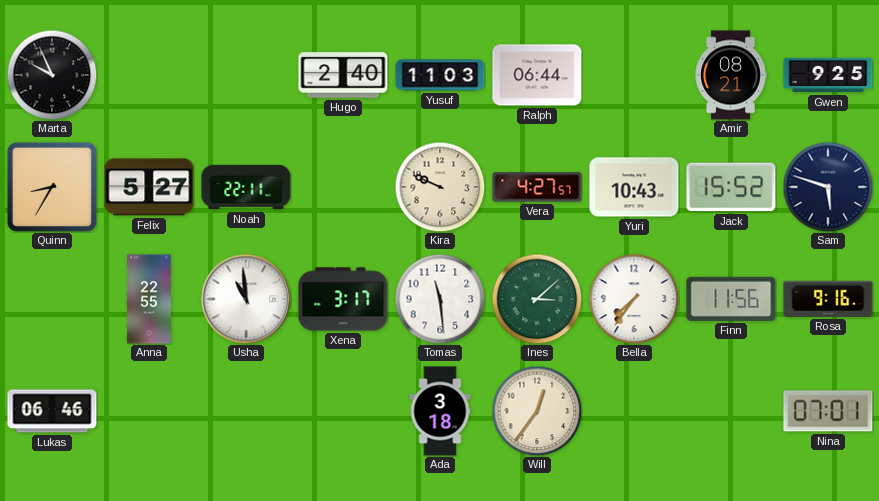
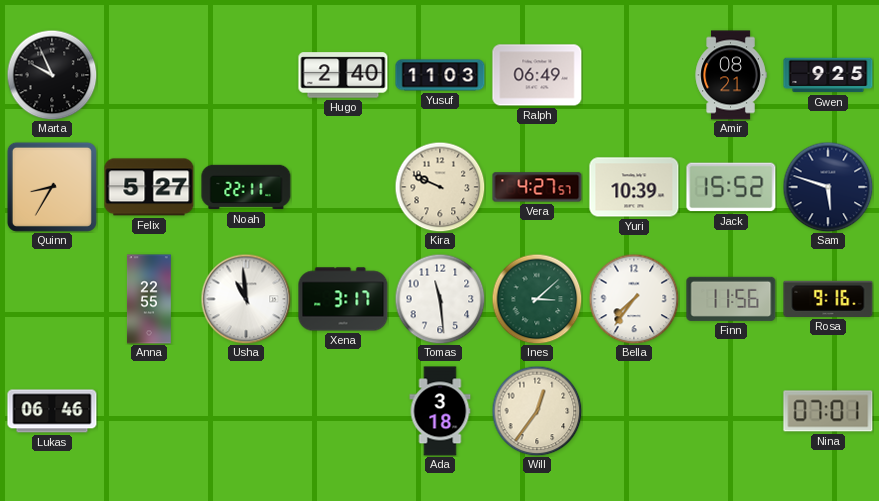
Ralph: 06:44 -> 06:49 (537, 75)
Yuri: 10:43 -> 10:39 (634, 187)
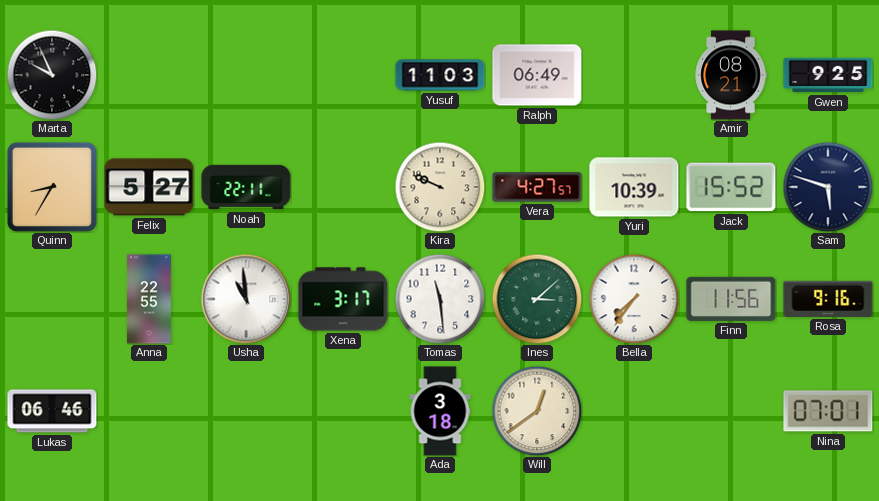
Hugo: 2:40 -> none (343, 75)
Will: 12:36 -> 12:39 (537, 411)
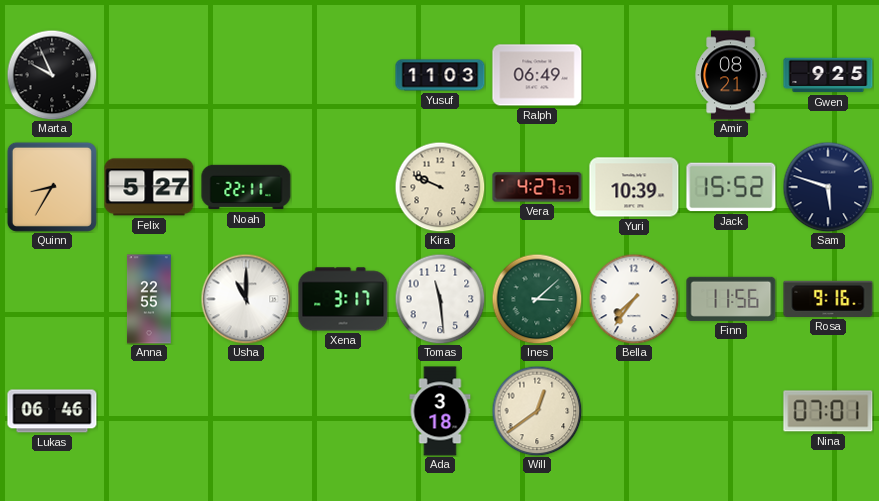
Usha: 10:59 -> 11:00 (246, 299)
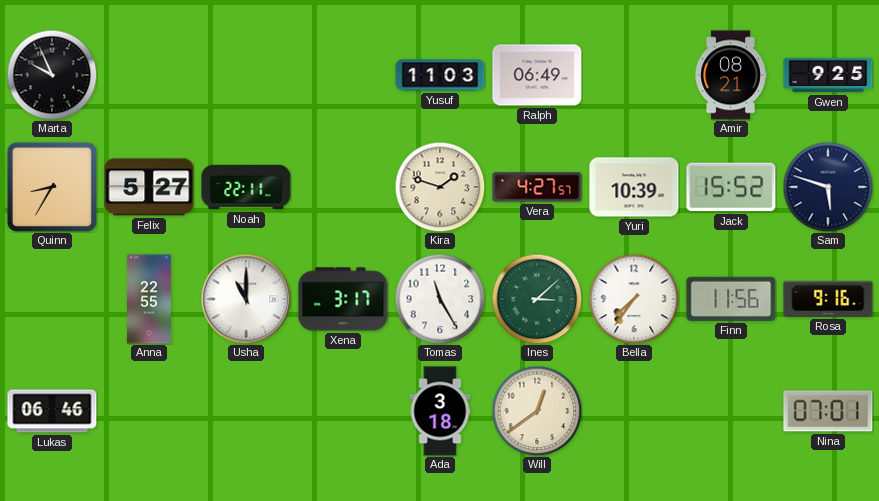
Kira: 9:49 -> 1:48 (440, 187)
Tomas: 11:29 -> 11:25 (440, 299)
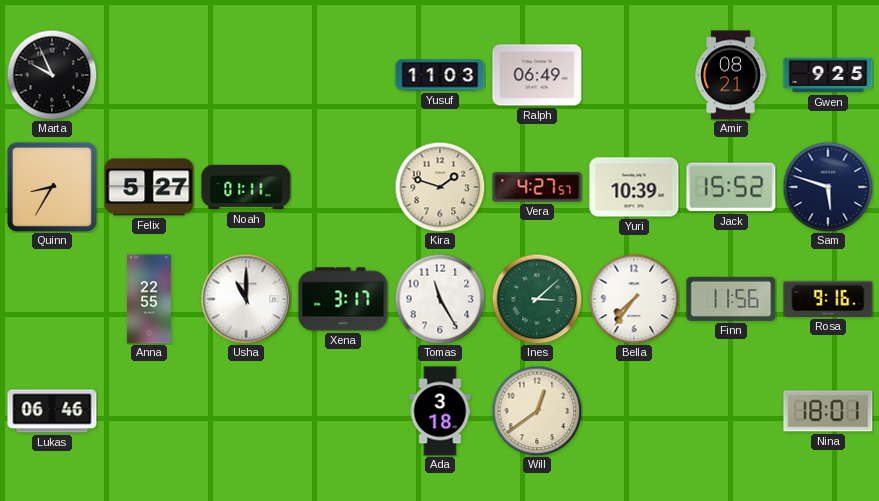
Noah: 22:11 -> 01:11 (246, 187)
Nina: 07:01 -> 18:01 (828, 411)
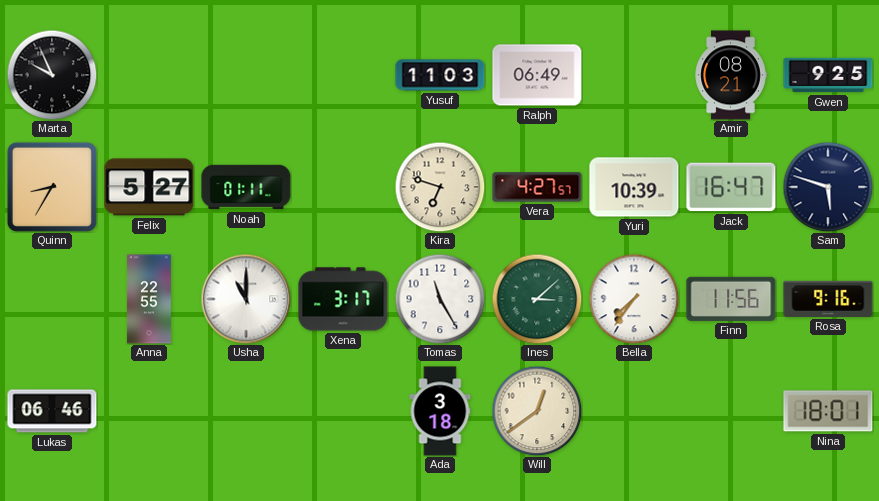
Kira: 1:48 -> 6:48 (440, 187)
Jack: 15:52 -> 16:47 (731, 187)
